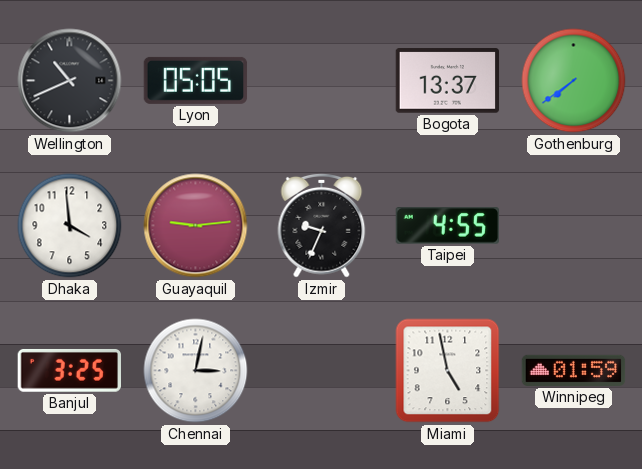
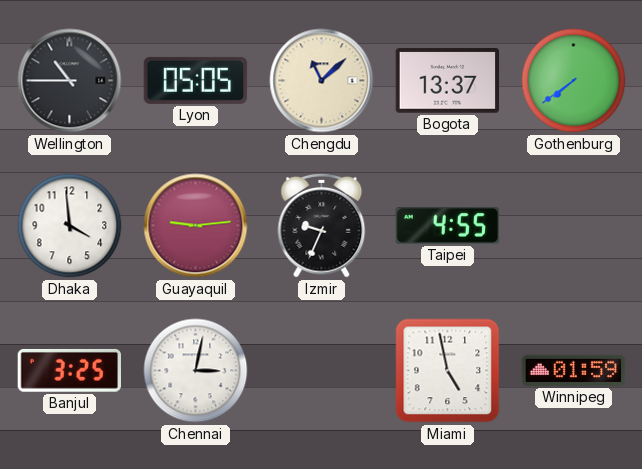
Wellington: 10:41 -> 10:45 (70, 81)
Chengdu: none -> 11:08 (322, 81)
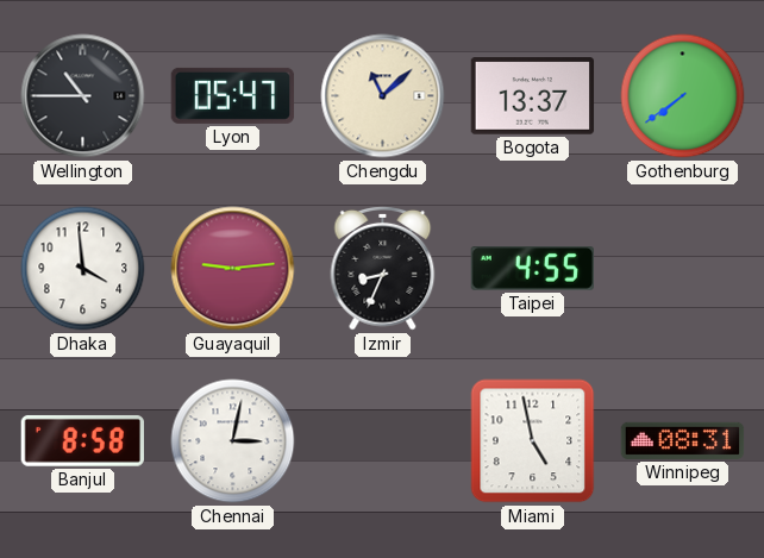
Lyon: 05:05 -> 05:47 (233, 95)
Izmir: 9:34 -> 8:34 (383, 268)
Banjul: 3:25 -> 8:58 (82, 440)
Winnipeg: 01:59 -> 08:31 (683, 440)
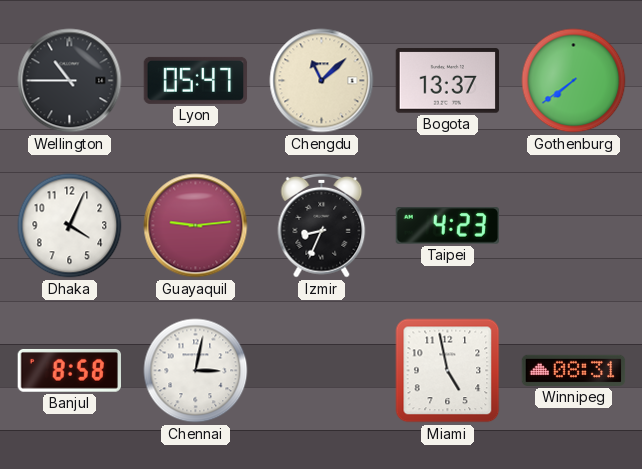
Dhaka: 3:59 -> 4:04 (70, 226)
Taipei: 4:55 -> 4:23 (448, 226)
